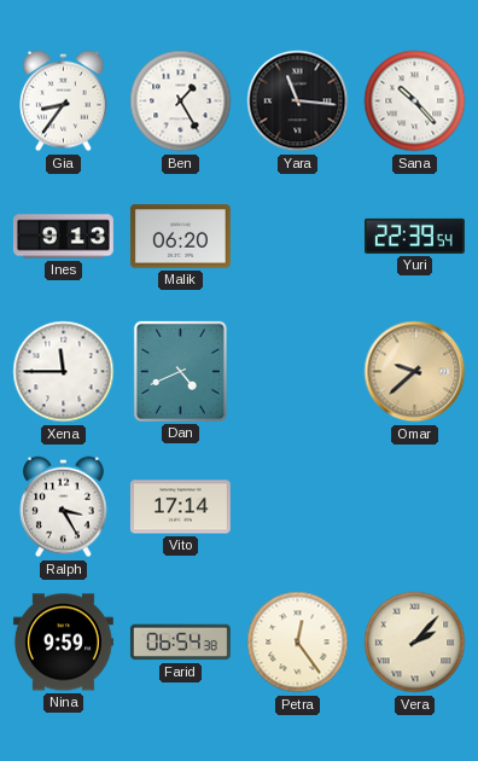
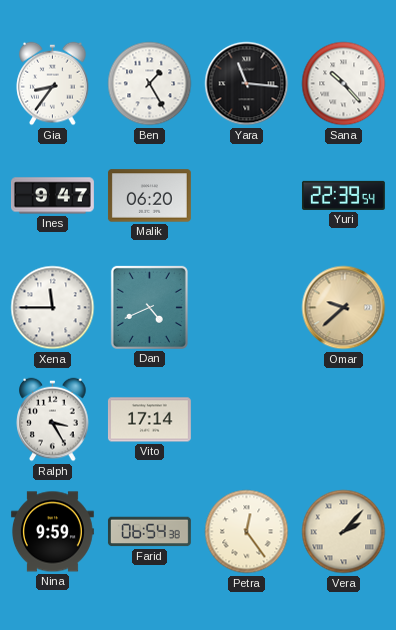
Ines: 9:13 -> 9:47 (53, 196)
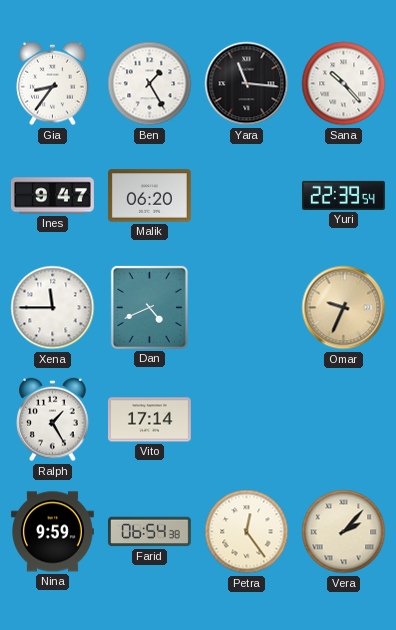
Omar: 9:38 -> 9:34 (344, 308)
Ralph: 3:25 -> 1:25 (53, 420)
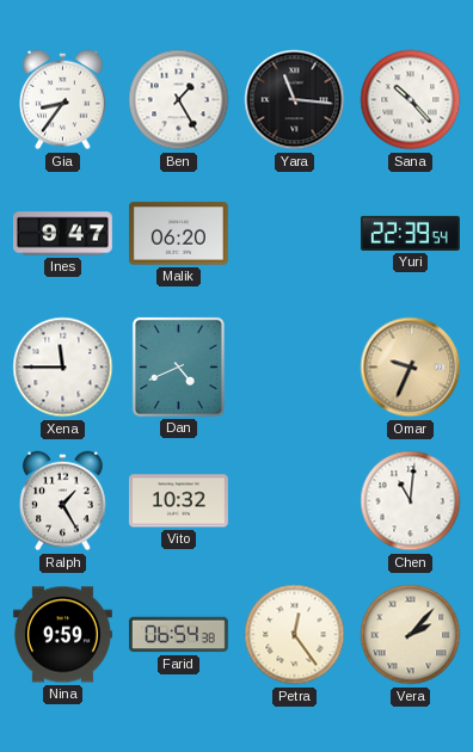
Vito: 17:14 -> 10:32 (178, 501)
Chen: none -> 11:01 (411, 501)
